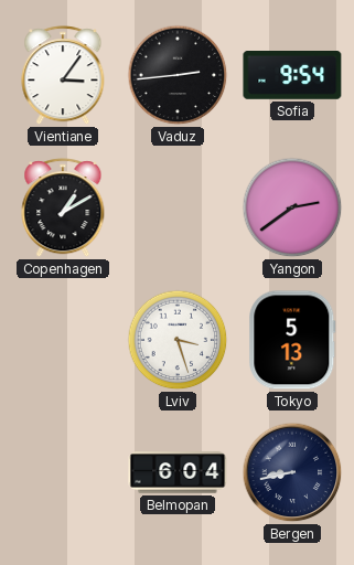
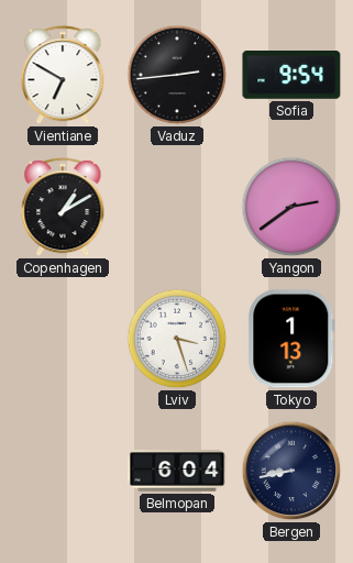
Vientiane: 3:06 -> 6:50 (63, 76)
Tokyo: 5:13 -> 1:13 (291, 339)
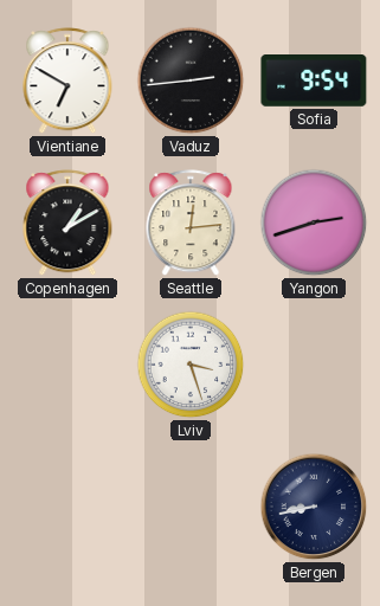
Seattle: none -> 12:14 (191, 224)
Yangon: 2:39 -> 2:42 (314, 223)
Tokyo: 1:13 -> none (291, 339)
Belmopan: 6:04 -> none (177, 471)
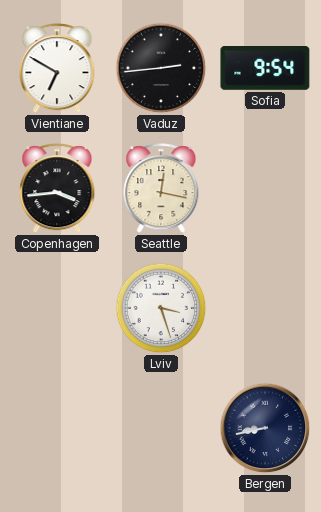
Copenhagen: 1:10 -> 3:44 (57, 189)
Seattle: 12:14 -> 12:17 (161, 189)
Yangon: 2:42 -> none (314, 223)
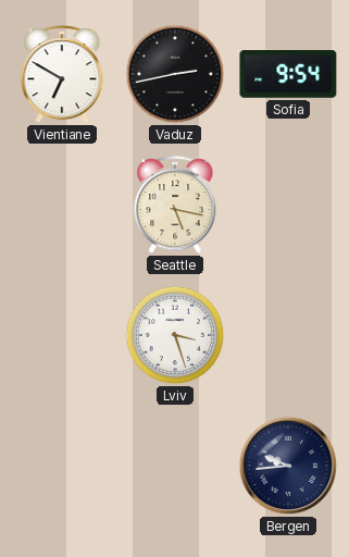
Vaduz: 2:44 -> 2:43 (175, 74)
Copenhagen: 3:44 -> none (57, 189)
Seattle: 12:17 -> 5:17 (175, 206)
Bergen: 8:43 -> 9:44 (288, 466)
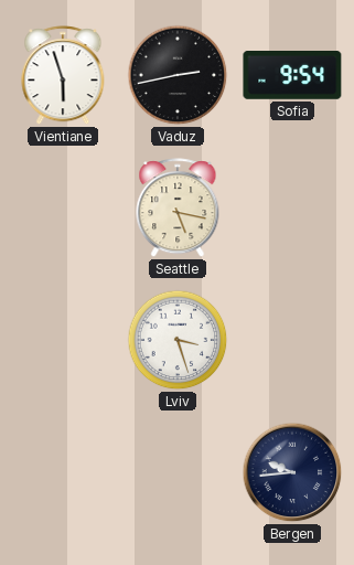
Vientiane: 6:50 -> 5:57 (63, 76)
